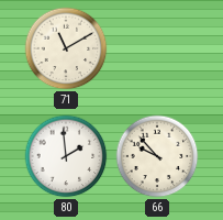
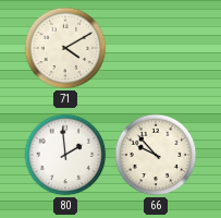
71: 11:10 -> 4:10 (65, 48)
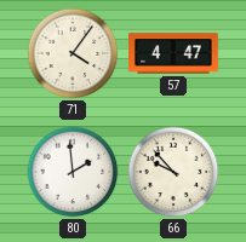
71: 4:10 -> 4:06 (73, 53)
57: none -> 4:47 (175, 53)
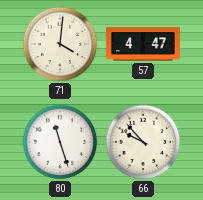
71: 4:06 -> 4:01 (60, 44)
80: 1:59 -> 11:27 (60, 142)
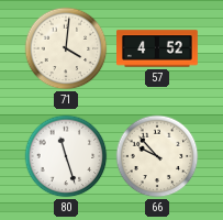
57: 4:47 -> 4:52 (158, 48)
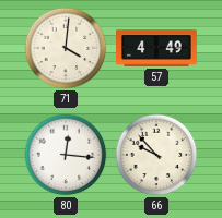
57: 4:52 -> 4:49 (157, 48)
80: 11:27 -> 12:16 (66, 155)
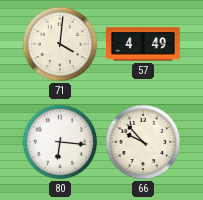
80: 12:16 -> 6:16 (60, 142)
